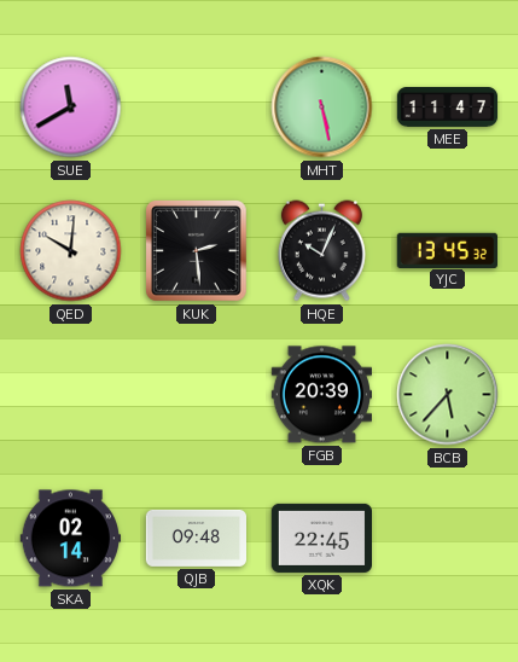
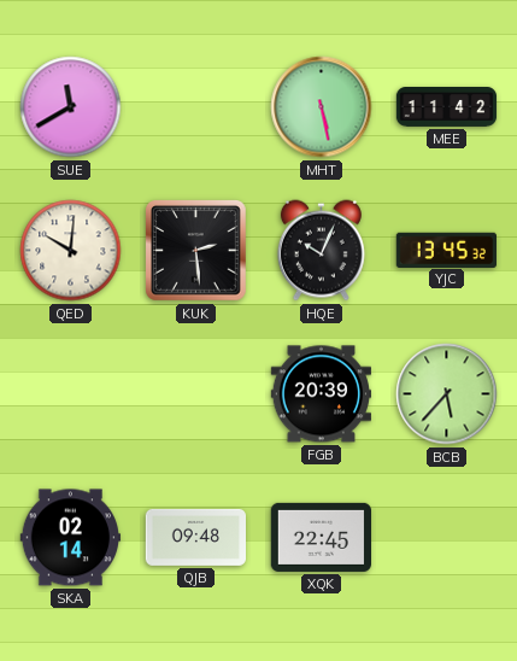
MEE: 11:47 -> 11:42 (447, 107)
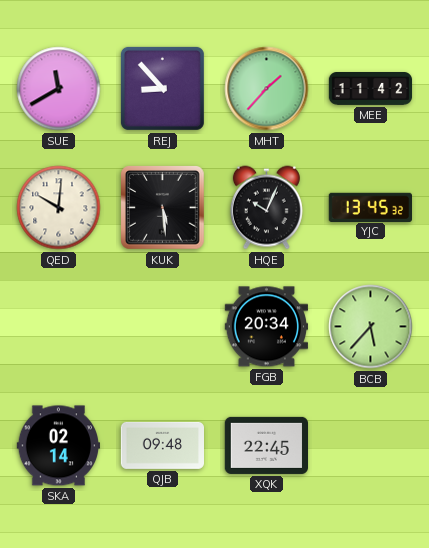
REJ: none -> 8:53 (162, 88)
MHT: 5:28 -> 1:37 (267, 89)
KUK: 2:29 -> 5:29 (163, 208)
FGB: 20:39 -> 20:34 (266, 327)
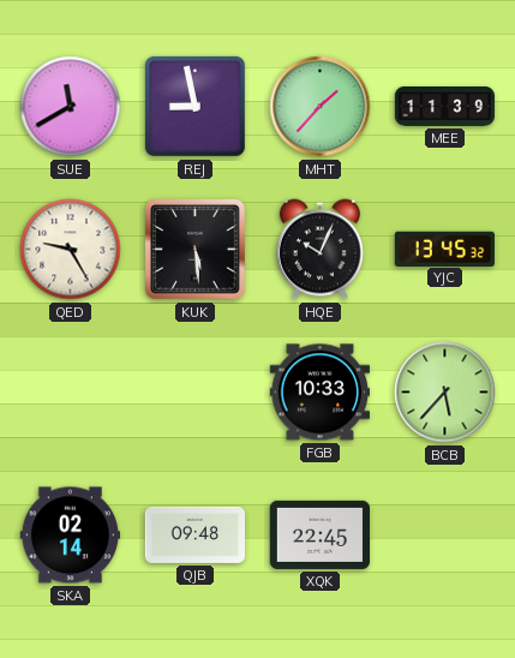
REJ: 8:53 -> 8:58 (194, 106)
MEE: 11:42 -> 11:39 (445, 107)
QED: 10:01 -> 9:25 (71, 250)
FGB: 20:34 -> 10:33 (319, 393)
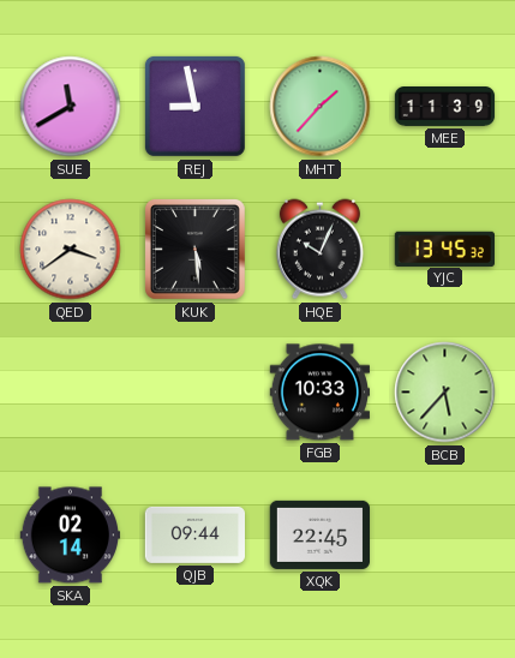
QED: 9:25 -> 3:39 (71, 250)
QJB: 09:48 -> 09:44 (196, 534)
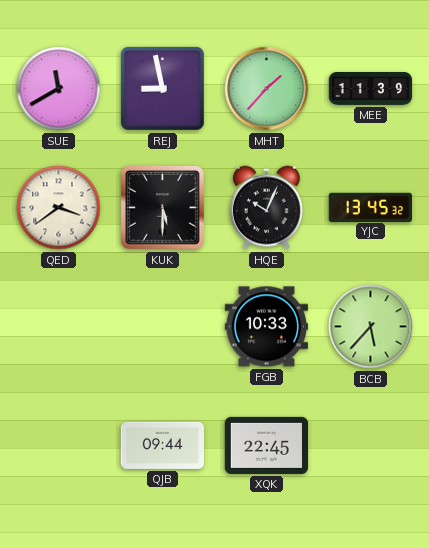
KUK: 5:29 -> 5:30 (163, 208)
SKA: 02:14 -> none (70, 536)
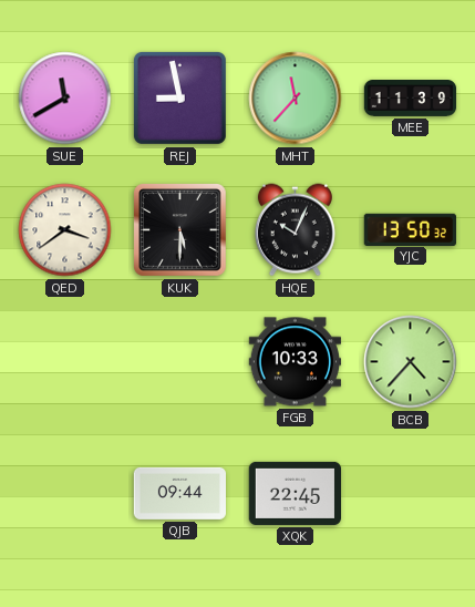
MHT: 1:37 -> 11:37 (296, 99)
YJC: 13:45 -> 13:50 (410, 229)
BCB: 5:37 -> 4:37 (411, 362)
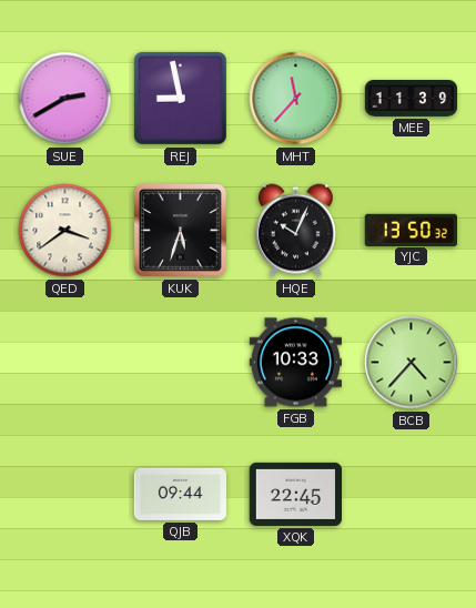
SUE: 11:40 -> 2:40 (65, 99)
KUK: 5:30 -> 5:33 (181, 231)
